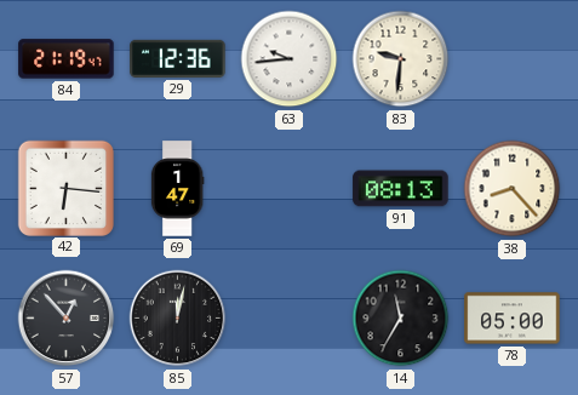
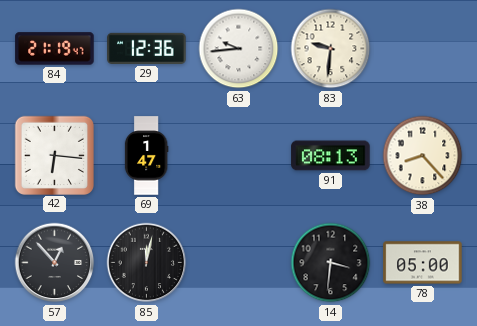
14: 11:35 -> 3:31 (331, 263)
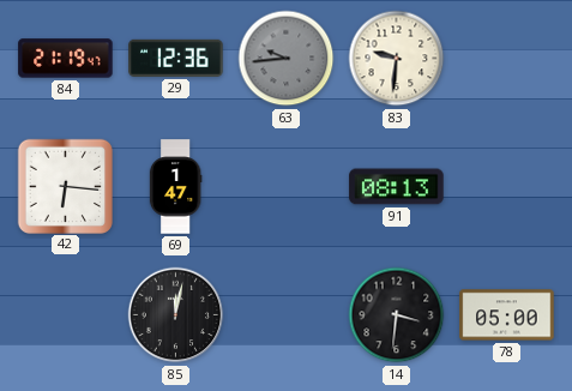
63 dial: white -> grey (287, 59)
38: 8:23 -> none (423, 156)
57: 12:53 -> none (55, 263)
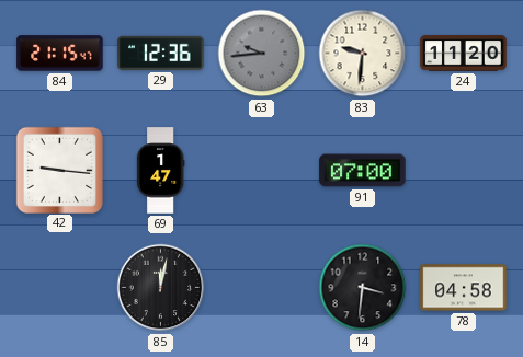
84: 21:19 -> 21:15 (60, 54)
24: none -> 11:20 (464, 54)
42: 6:16 -> 9:16 (59, 170)
91: 08:13 -> 07:00 (363, 171)
78: 05:00 -> 04:58 (464, 288)
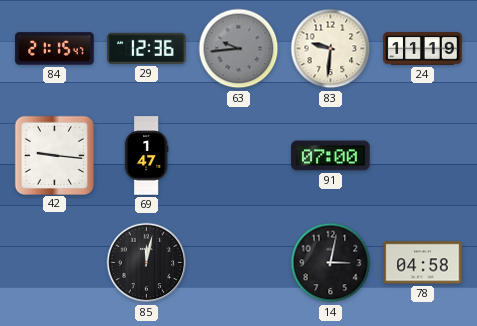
24: 11:20 -> 11:19 (423, 49)
14: 3:31 -> 3:02 (331, 263)
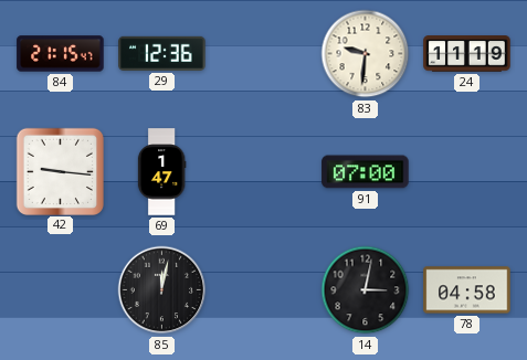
63: 9:44 -> none (239, 49)
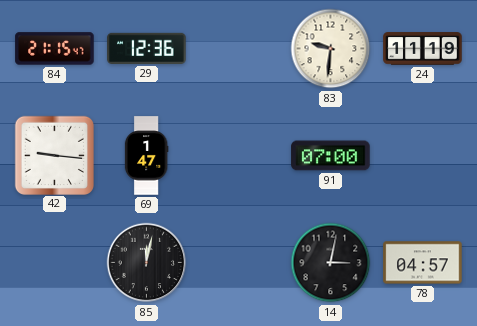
78: 04:58 -> 04:57 (423, 263)
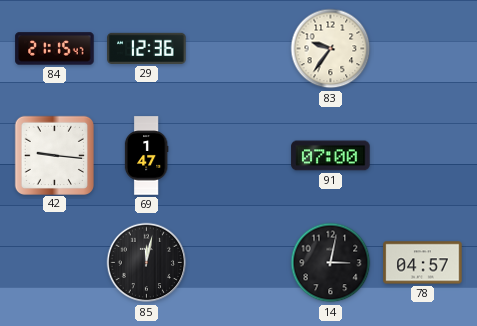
83: 9:31 -> 9:36 (331, 49)
24: 11:19 -> none (423, 49)
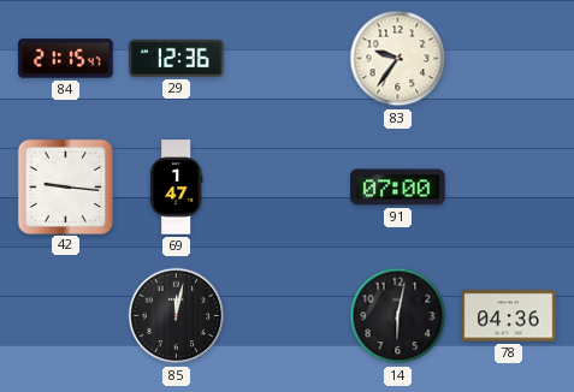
14: 3:02 -> 6:02 (398, 316)
78: 04:57 -> 04:36 (509, 316)
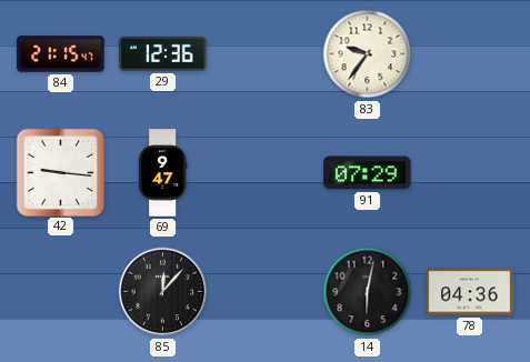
69: 1:47 -> 9:47 (162, 173)
91: 07:00 -> 07:29 (368, 173)
85: 12:02 -> 12:07 (163, 292)
